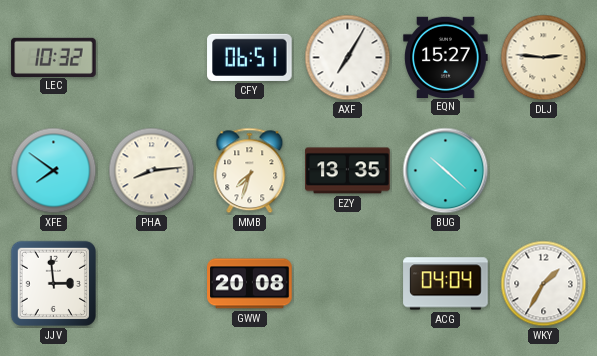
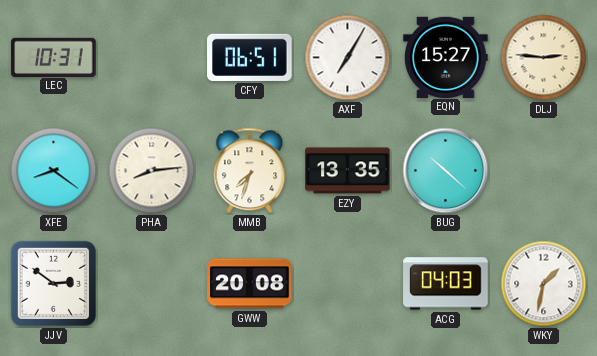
LEC: 10:32 -> 10:31 (54, 57)
XFE: 7:51 -> 8:21 (54, 171)
JJV: 2:59 -> 2:51 (53, 283)
ACG: 04:04 -> 04:03 (446, 284)
WKY: 1:35 -> 1:32 (544, 284)
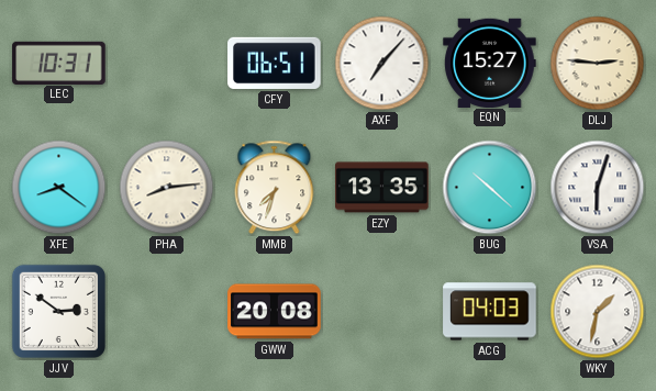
AXF: 7:05 -> 7:07 (382, 64)
VSA: none -> 6:03 (598, 188)
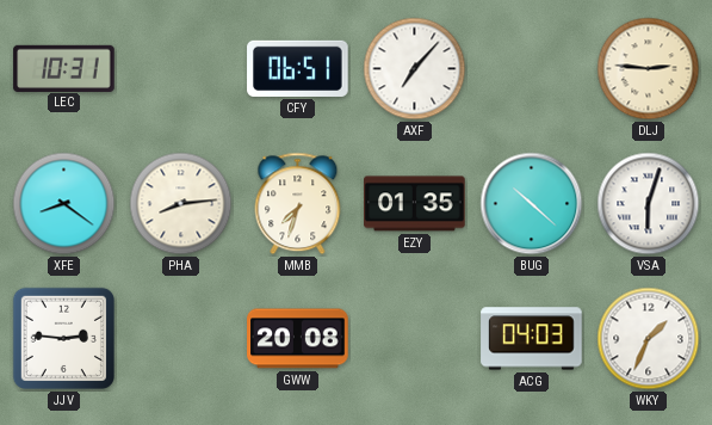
EQN: 15:27 -> none (490, 63)
EZY: 13:35 -> 01:35 (415, 204)
JJV: 2:51 -> 2:46 (63, 338)
WKY: 1:32 -> 1:34 (649, 339)
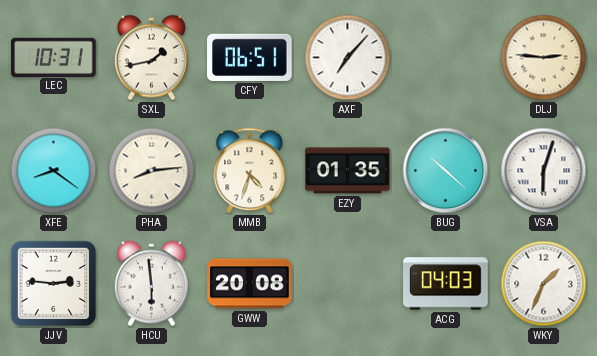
SXL: none -> 1:43 (151, 58)
MMB: 7:33 -> 4:33 (250, 171)
HCU: none -> 5:59 (151, 284)
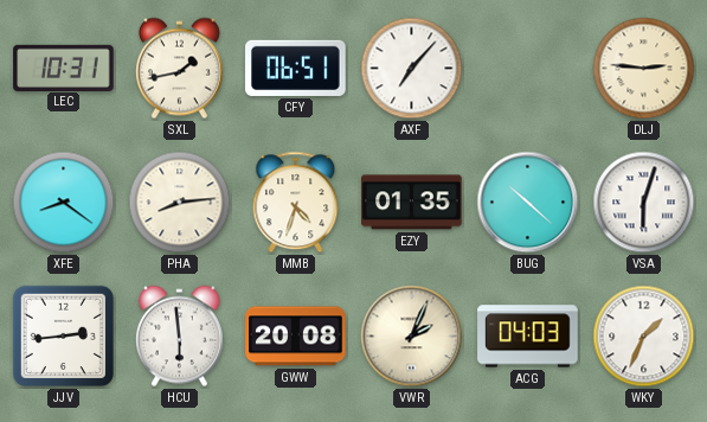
JJV: 2:46 -> 2:44 (63, 335)
VWR: none -> 2:04 (412, 337)
